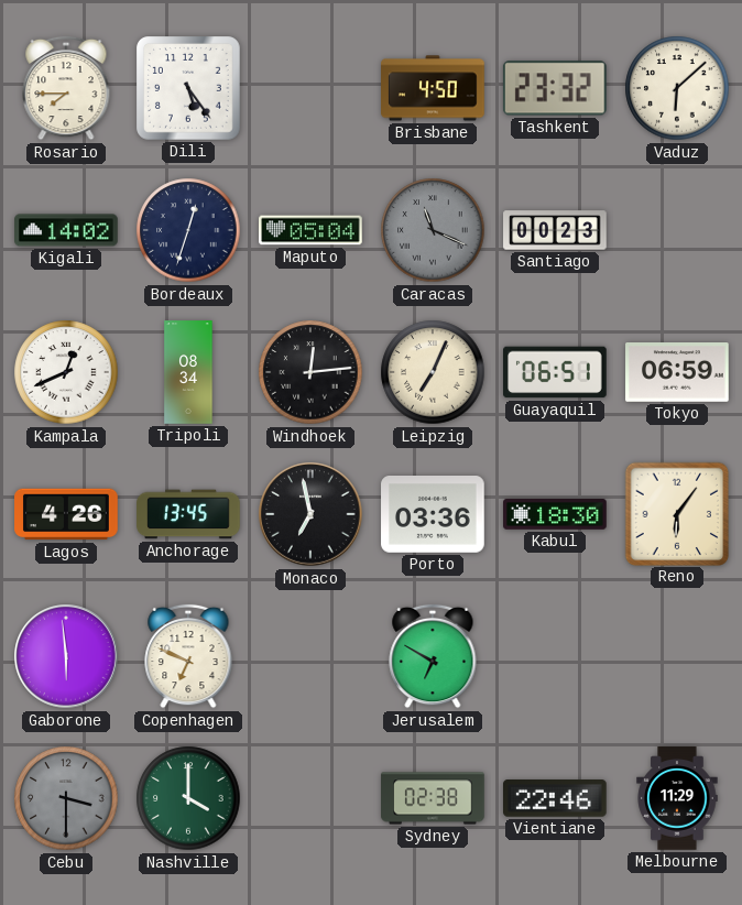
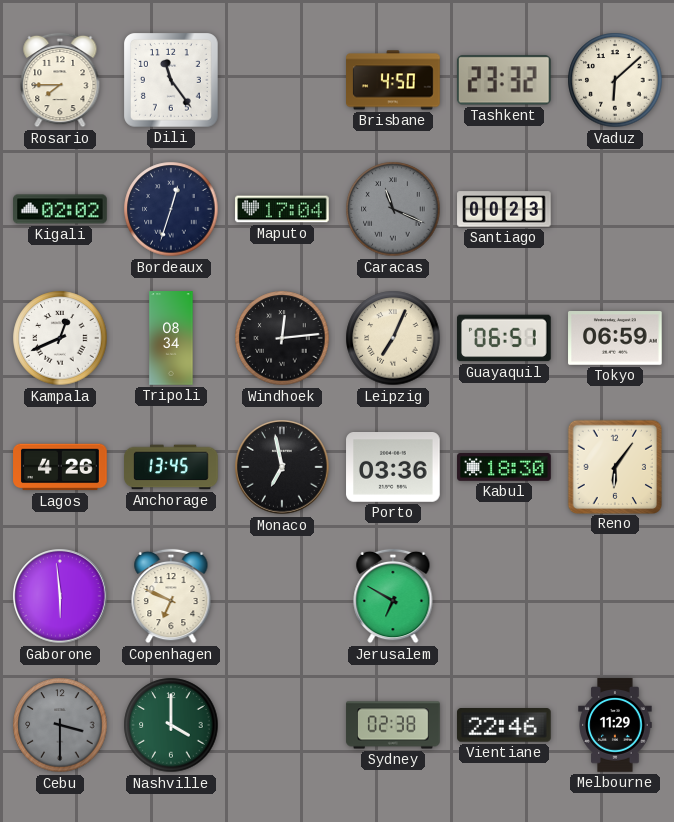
Dili: 5:24 -> 11:24 (172, 81)
Kigali: 14:02 -> 02:02 (60, 209)
Maputo: 05:04 -> 17:04 (282, 209)
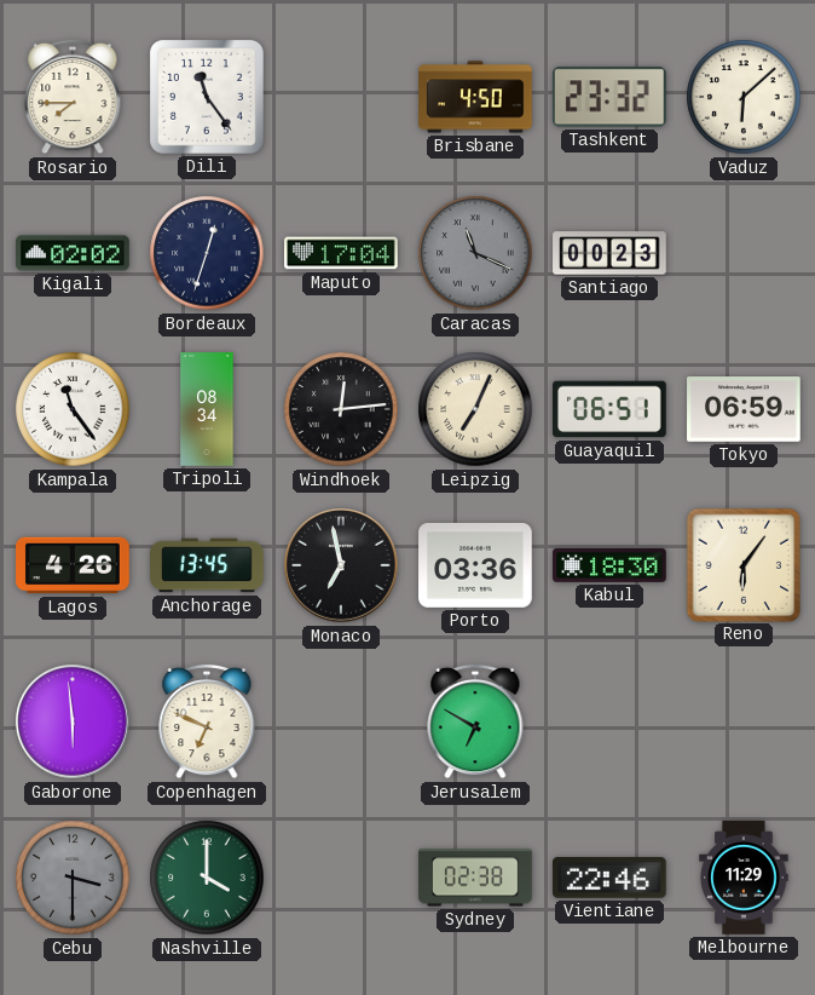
Kampala: 12:41 -> 11:24 (73, 409)
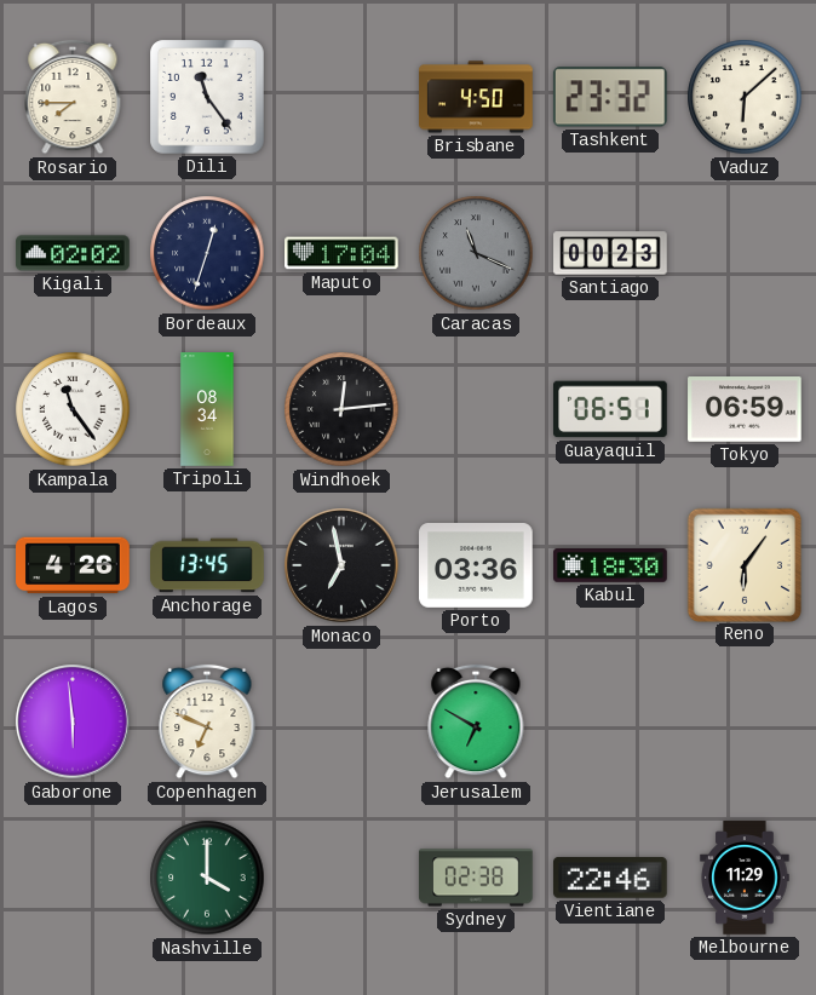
Leipzig: 7:04 -> none (475, 409)
Cebu: 3:30 -> none (73, 878)
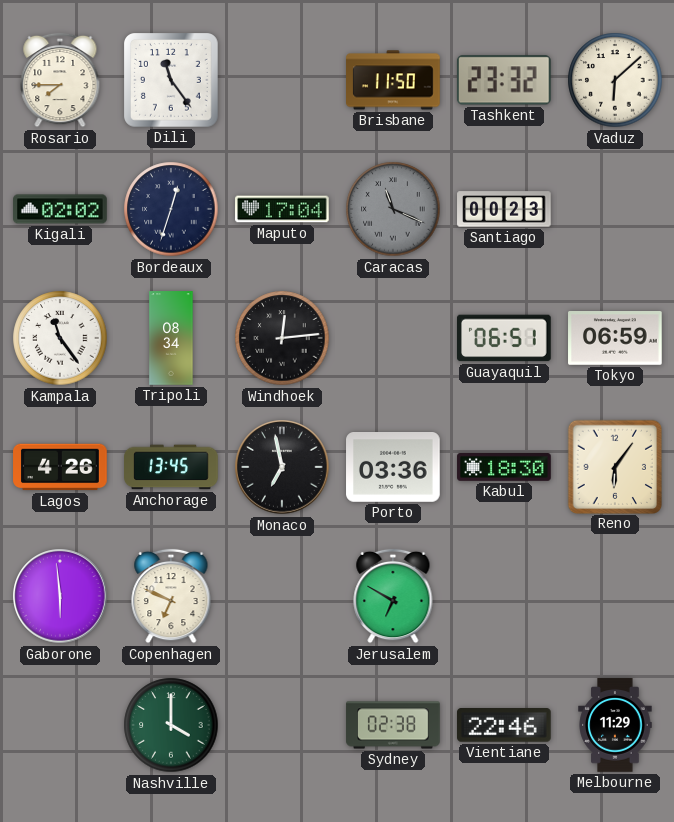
Brisbane: 4:50 -> 11:50 (393, 80)
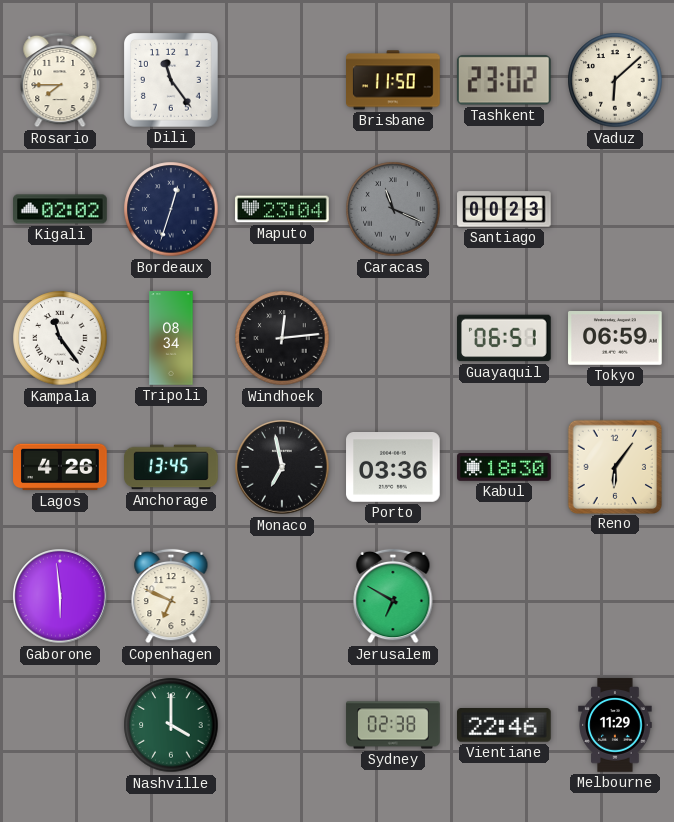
Tashkent: 23:32 -> 23:02 (504, 80)
Maputo: 17:04 -> 23:04 (282, 209)
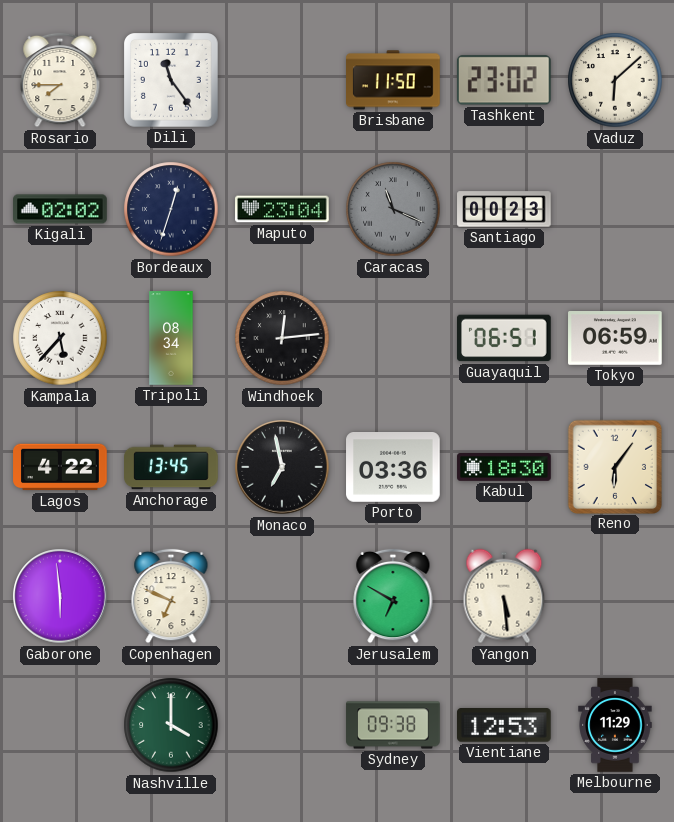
Kampala: 11:24 -> 5:37 (60, 338)
Lagos: 4:26 -> 4:22 (60, 467)
Yangon: none -> 5:29 (504, 596)
Sydney: 02:38 -> 09:38 (393, 725)
Vientiane: 22:46 -> 12:53 (505, 726)
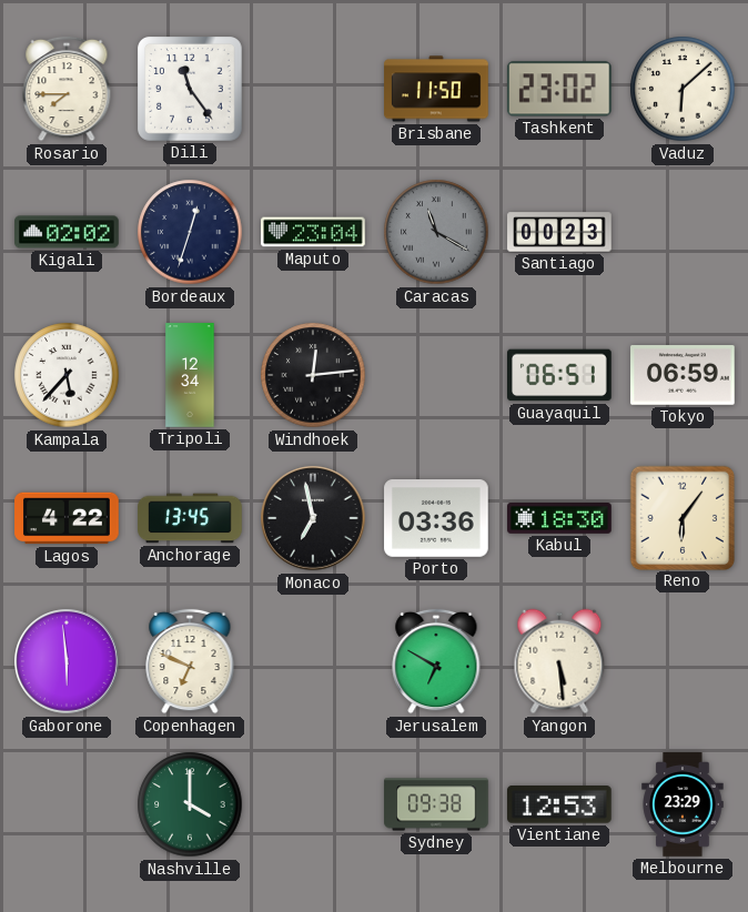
Caracas: 11:19 -> 11:20 (436, 232)
Tripoli: 08:34 -> 12:34 (190, 375)
Melbourne: 11:29 -> 23:29 (683, 804)
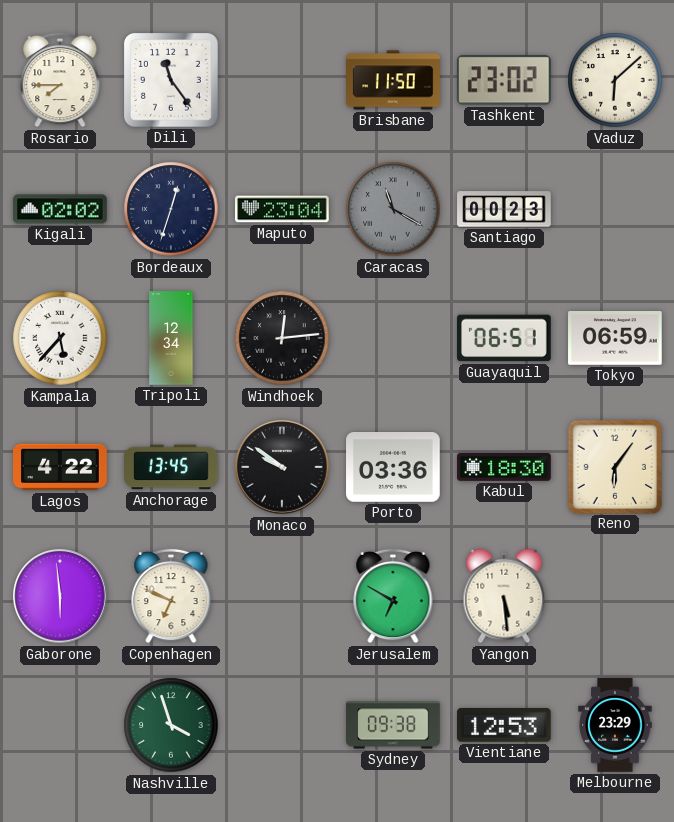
Monaco: 6:58 -> 9:51 (282, 467)
Nashville: 4:00 -> 3:57 (171, 725)
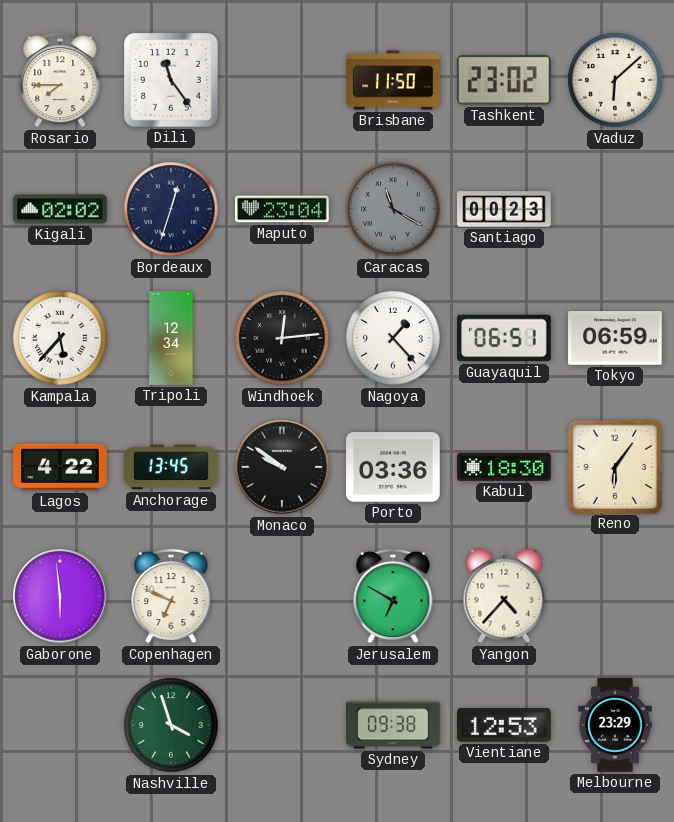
Nagoya: none -> 1:23 (393, 338)
Yangon: 5:29 -> 4:37 (504, 596)
